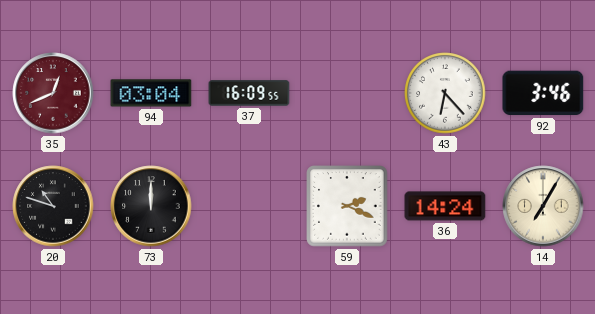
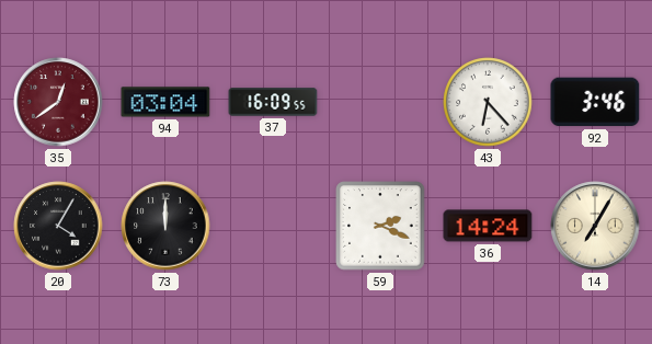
35: 12:41 -> 12:39 (58, 102)
20: 10:48 -> 4:05 (58, 226)
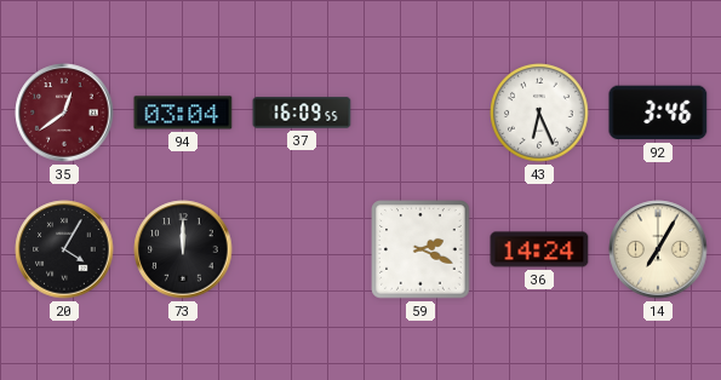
43: 6:23 -> 6:26 (539, 113)
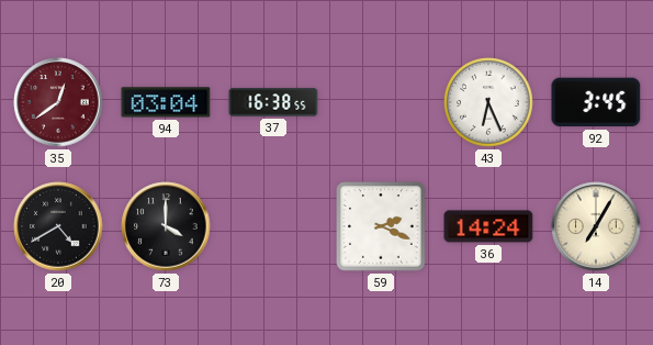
37: 16:09 -> 16:38 (273, 102)
92: 3:46 -> 3:45 (596, 102)
20: 4:05 -> 4:40 (58, 226)
73: 12:00 -> 4:00 (166, 226)
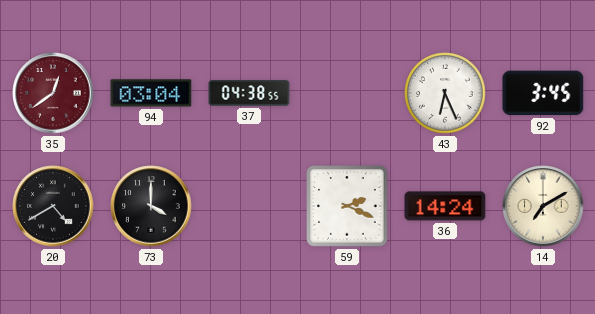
37: 16:38 -> 04:38 (249, 93)
14: 7:05 -> 7:10 (543, 206)
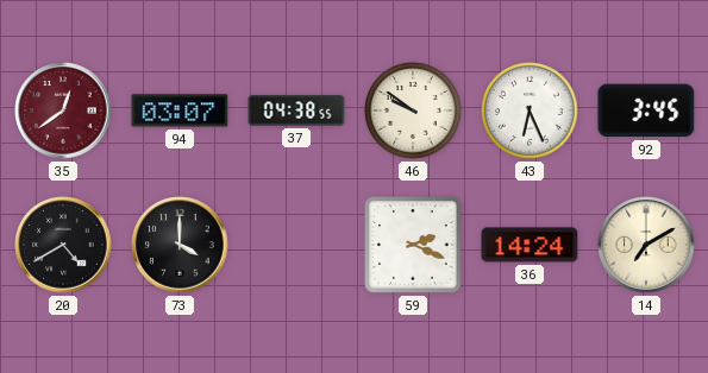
94: 03:04 -> 03:07 (180, 110)
46: none -> 9:51 (413, 110)
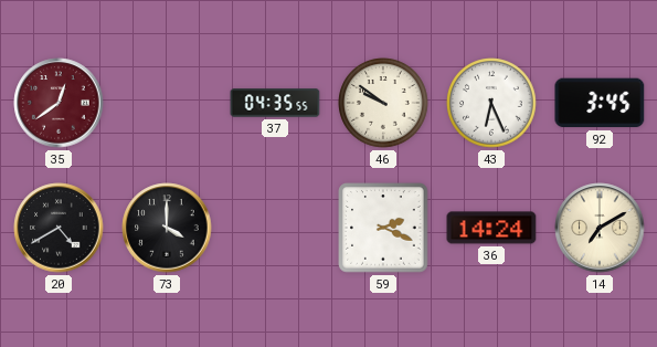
94: 03:07 -> none (180, 110)
37: 04:38 -> 04:35 (275, 103)
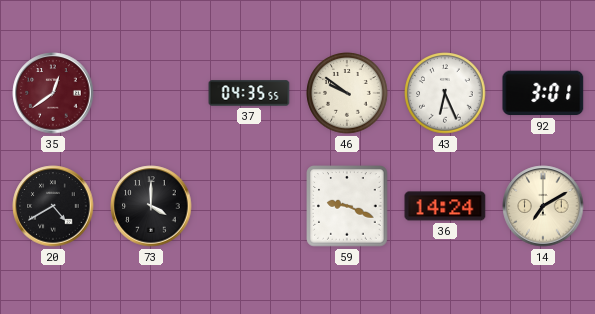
92: 3:45 -> 3:01 (543, 93)
59: 2:19 -> 9:19 (347, 206)
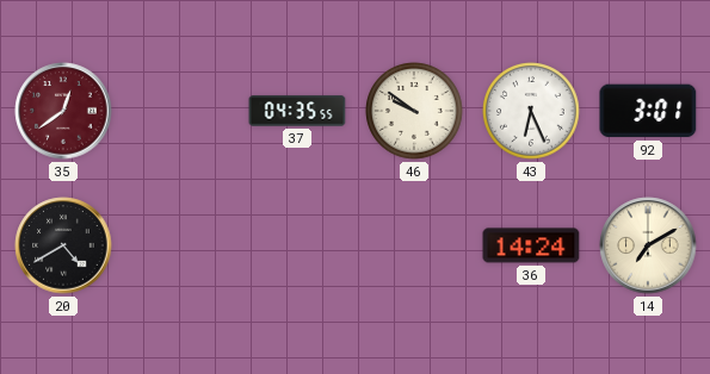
73: 4:00 -> none (151, 206)
59: 9:19 -> none (347, 206)
